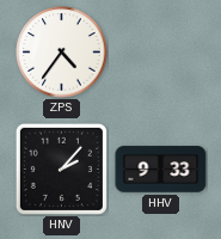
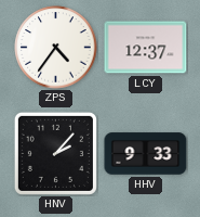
LCY: none -> 12:37 (146, 48)
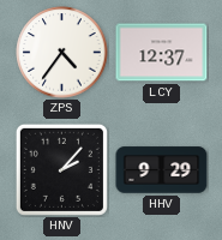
HHV: 9:33 -> 9:29 (162, 170)
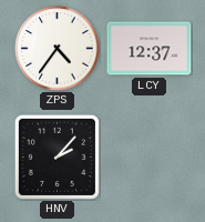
HHV: 9:29 -> none (162, 170)
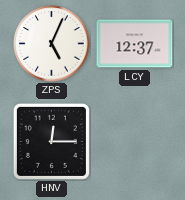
ZPS: 4:36 -> 5:04 (52, 44)
HNV: 2:07 -> 12:15 (51, 141)
